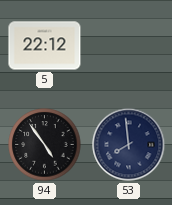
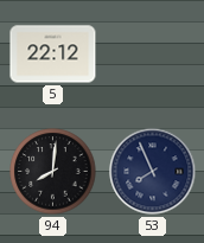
94: 4:54 -> 8:01 (53, 172)
53: 7:59 -> 7:56 (153, 172)
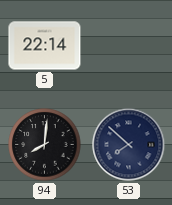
5: 22:12 -> 22:14 (45, 46)
53: 7:56 -> 7:52 (129, 145)
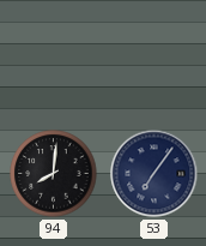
5: 22:14 -> none (45, 46)
53: 7:52 -> 7:06 (154, 174)
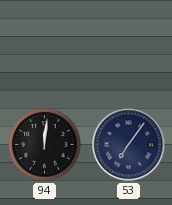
94: 8:01 -> 12:01 (45, 145)
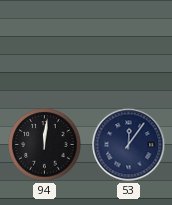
53: 7:06 -> 12:06 (129, 145)
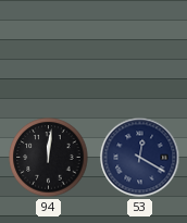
53: 12:06 -> 12:20 (140, 158)
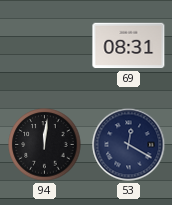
69: none -> 08:31 (129, 46)
